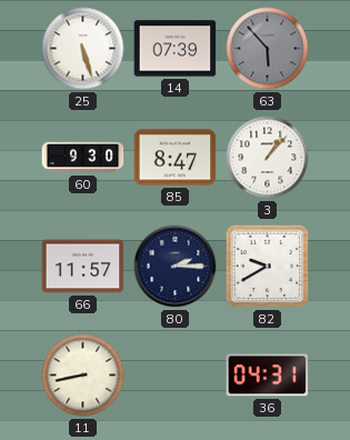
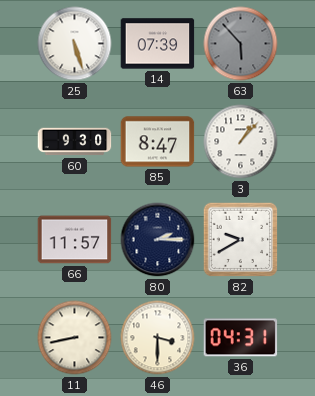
46: none -> 3:30 (158, 338)
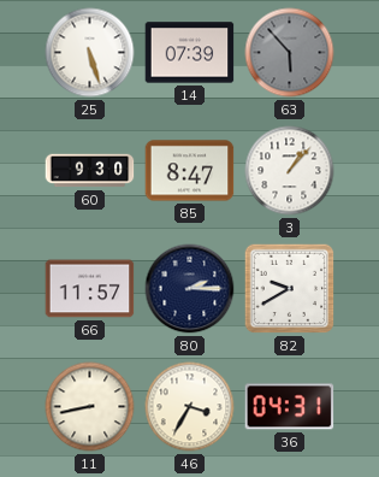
46: 3:30 -> 3:35 (190, 407)
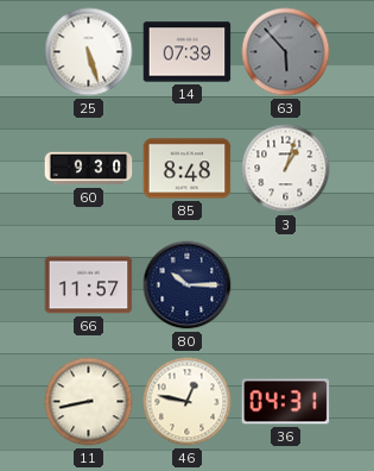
85: 8:47 -> 8:48 (188, 169)
3: 1:07 -> 1:03 (286, 169)
80: 2:15 -> 10:15 (188, 285)
82: 9:40 -> none (290, 289)
46: 3:35 -> 12:47 (188, 402)
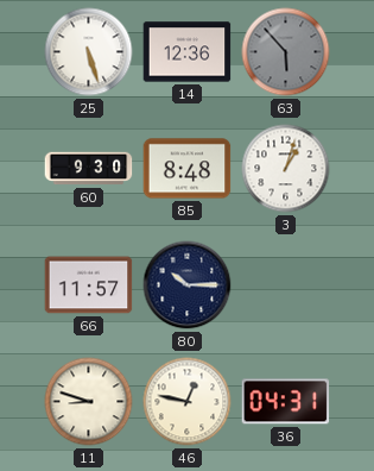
14: 07:39 -> 12:36 (188, 52)
11: 8:43 -> 8:48 (89, 402)
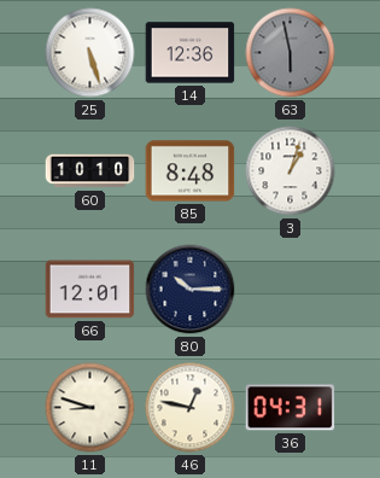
63: 5:53 -> 5:58 (291, 53)
60: 9:30 -> 10:10 (90, 171)
66: 11:57 -> 12:01 (90, 290)
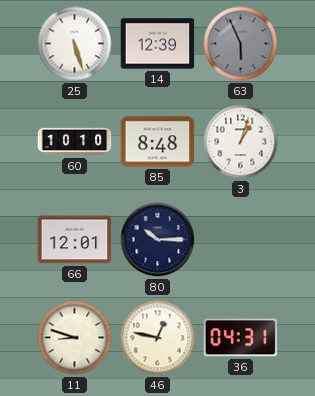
14: 12:36 -> 12:39 (158, 44)
63: 5:58 -> 5:56 (241, 44)
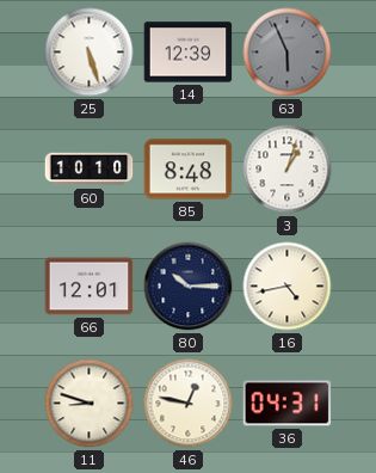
16: none -> 4:43 (288, 287)
